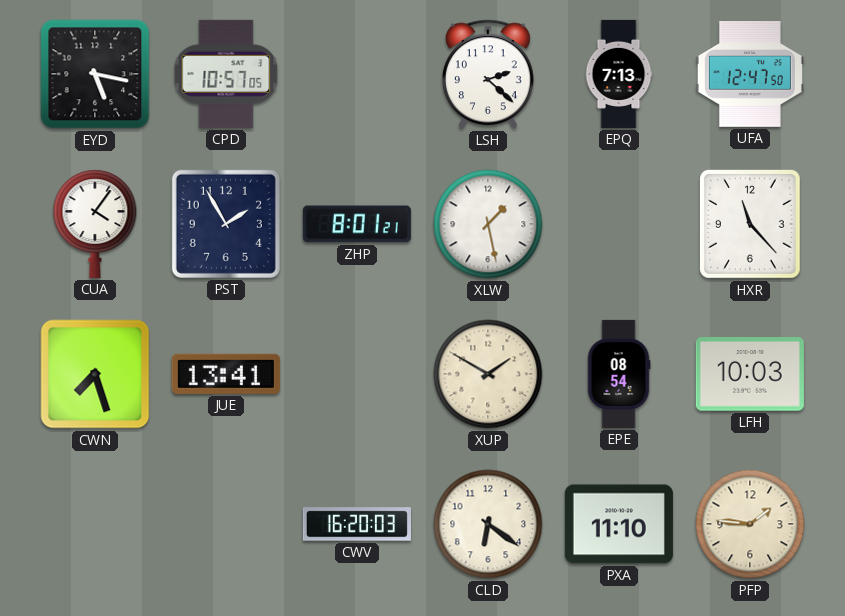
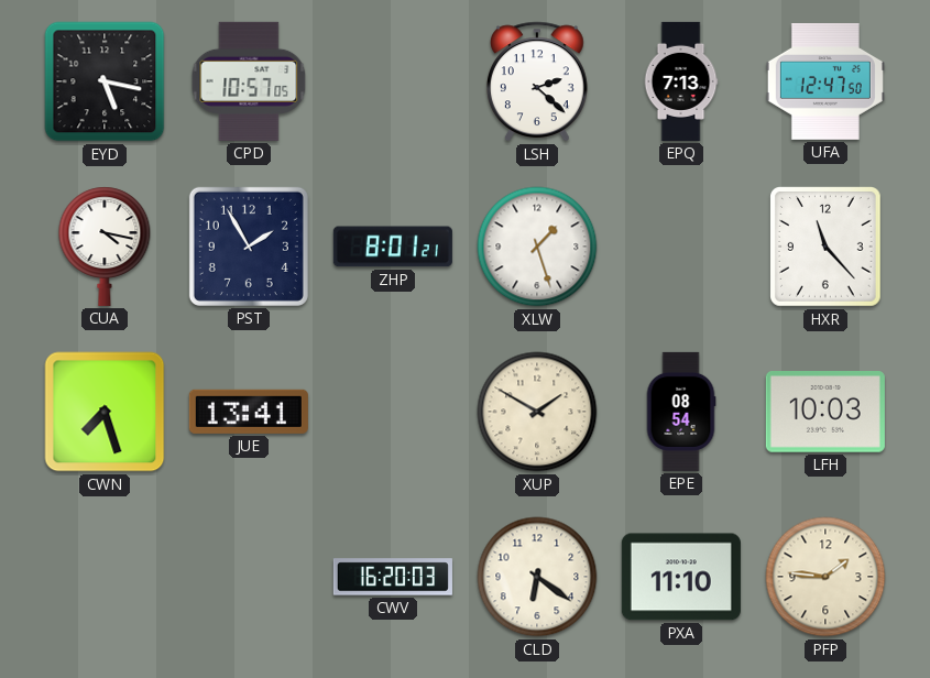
CUA: 4:06 -> 4:17 (105, 247)
XLW: 1:28 -> 1:27 (537, 247)
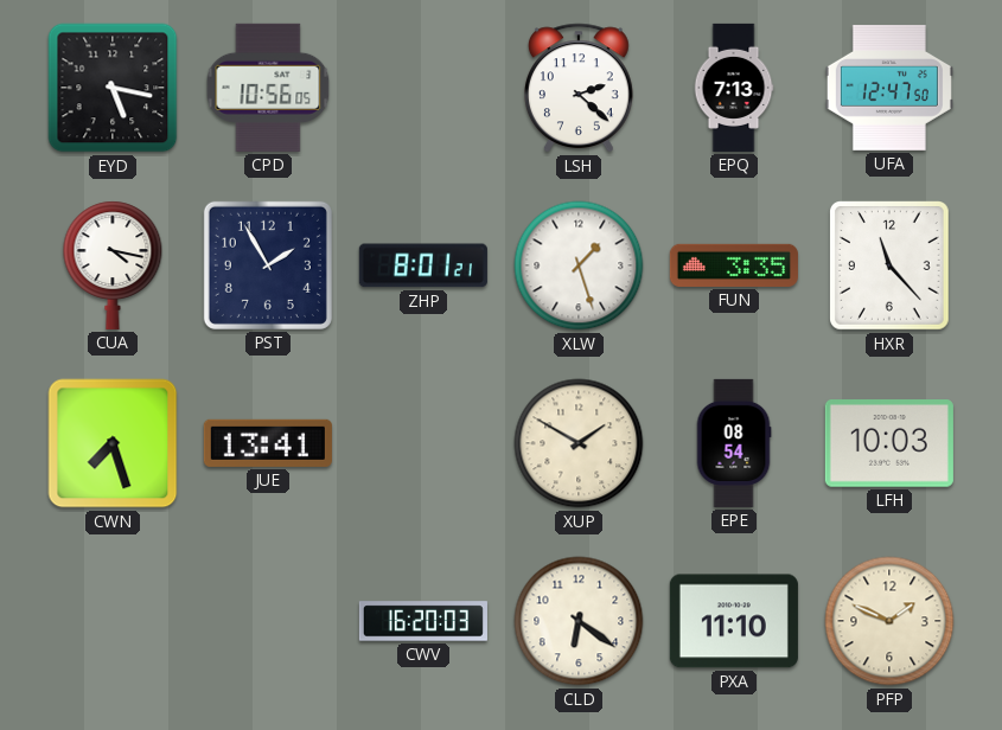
CPD: 10:57 -> 10:56 (268, 88)
FUN: none -> 3:35 (734, 265)
PFP: 1:46 -> 1:49 (889, 621)
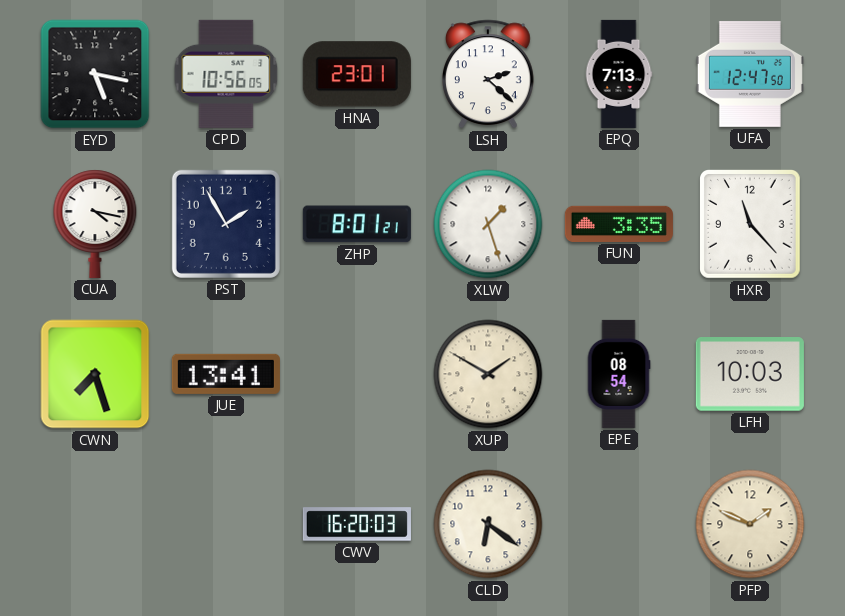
HNA: none -> 23:01 (357, 74)
PXA: 11:10 -> none (734, 621)
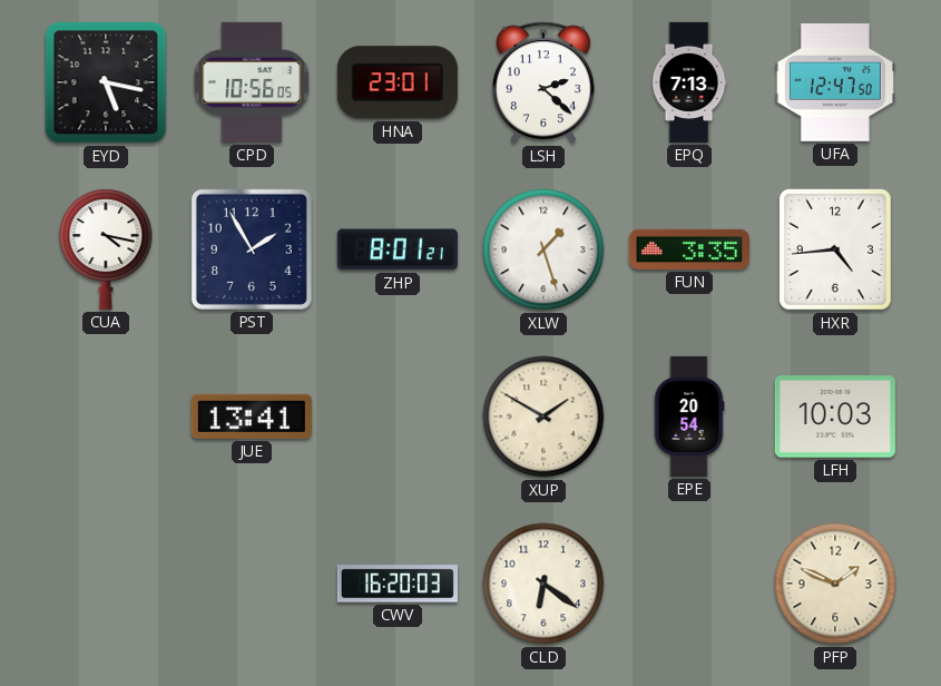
HXR: 11:23 -> 4:44 (836, 251)
CWN: 7:27 -> none (95, 374)
EPE: 08:54 -> 20:54 (689, 416)
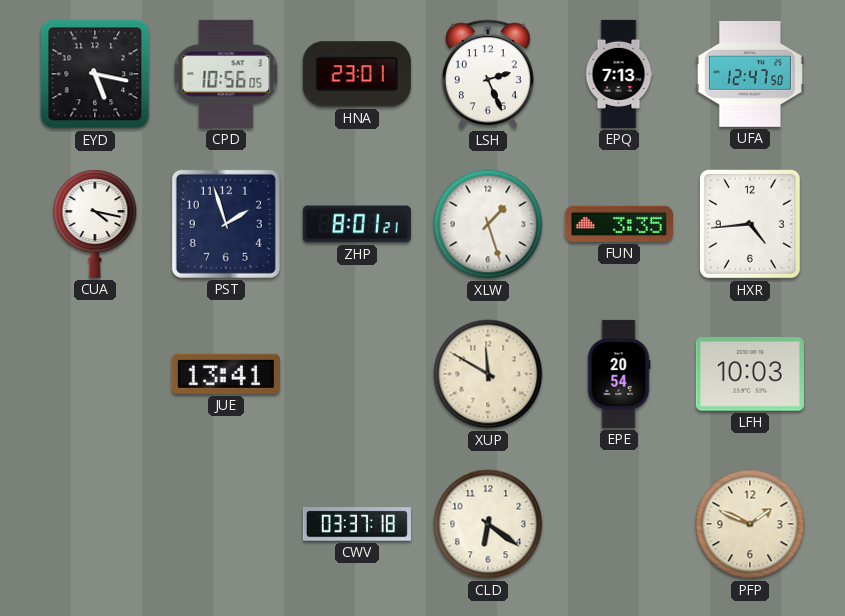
LSH: 2:22 -> 2:26 (488, 74)
PST: 1:55 -> 1:57 (226, 224)
XUP: 1:50 -> 11:50 (488, 374)
CWV: 16:20 -> 03:37 (357, 524)
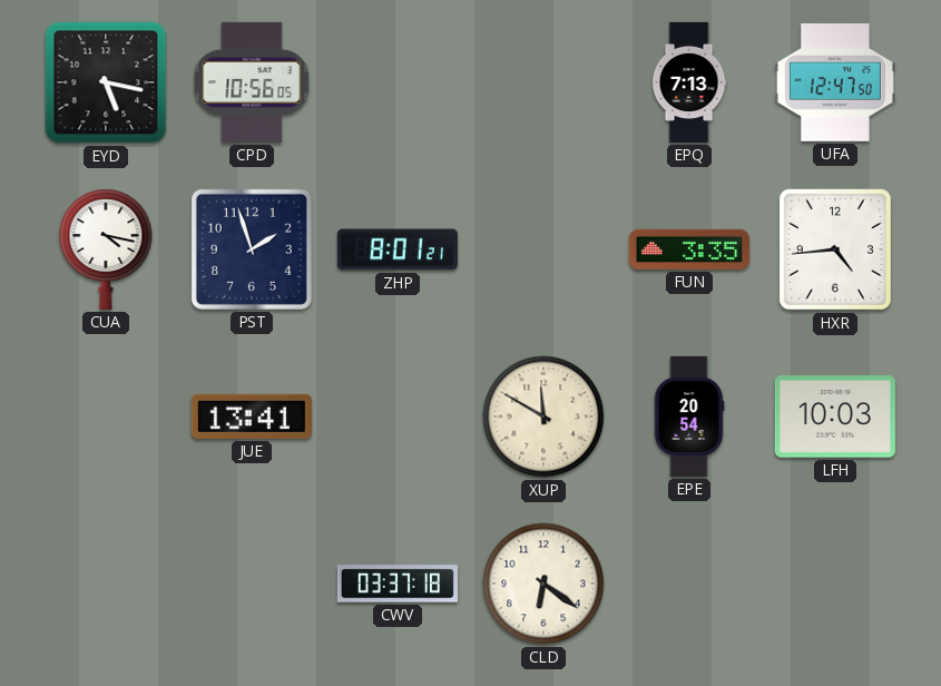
HNA: 23:01 -> none (357, 74)
LSH: 2:26 -> none (488, 74)
XLW: 1:27 -> none (488, 224)
PFP: 1:49 -> none (750, 524)
